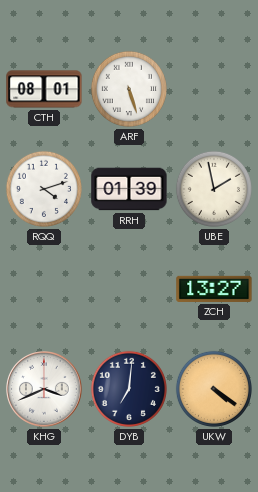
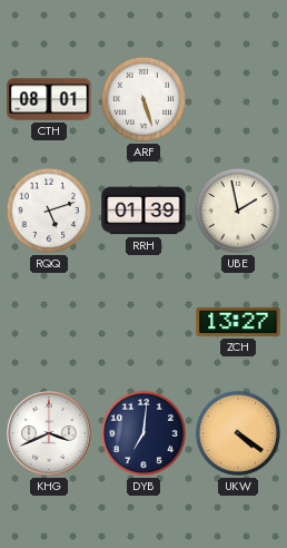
RQQ: 4:12 -> 5:12 (49, 211)
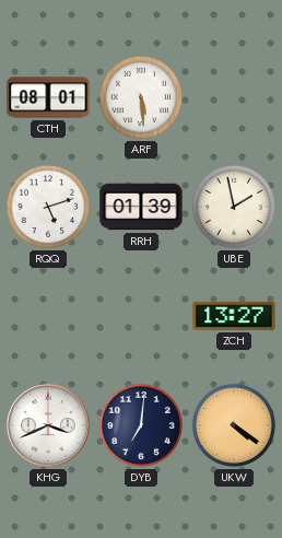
ARF: 5:27 -> 5:29 (141, 97)
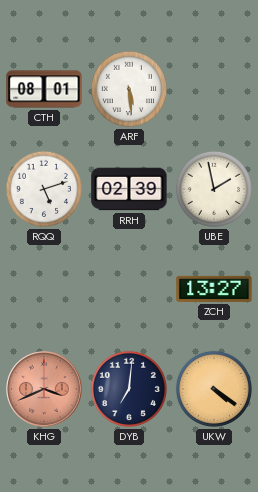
RRH: 01:39 -> 02:39 (129, 189)
KHG dial: white -> salmon (45, 390)
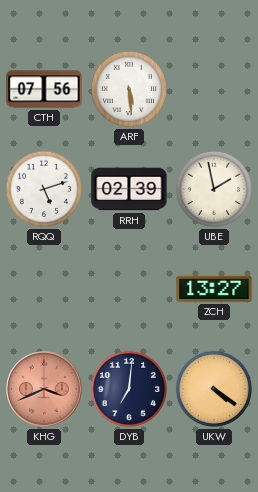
CTH: 08:01 -> 07:56 (44, 89)
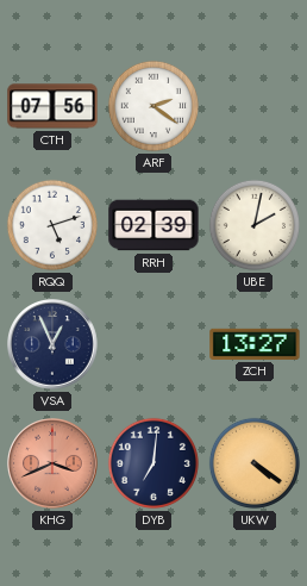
ARF: 5:29 -> 2:21 (153, 106)
UBE: 1:58 -> 2:02 (255, 225)
VSA: none -> 12:56 (54, 345)
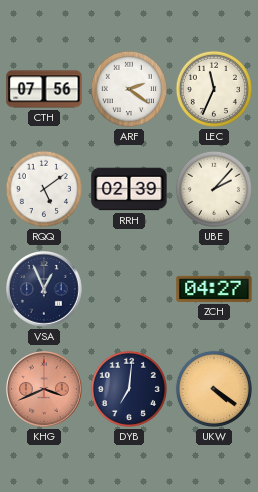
LEC: none -> 11:34 (214, 89)
RQQ: 5:12 -> 5:09 (44, 189)
UBE: 2:02 -> 2:07 (214, 189)
ZCH: 13:27 -> 04:27 (214, 289)
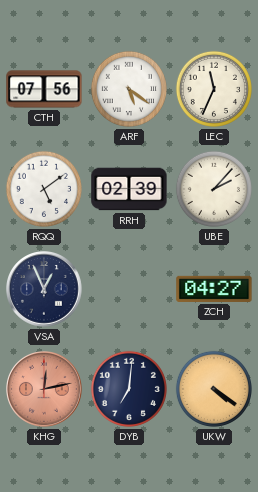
ARF: 2:21 -> 5:21 (129, 89)
KHG: 3:41 -> 12:13 (45, 390)
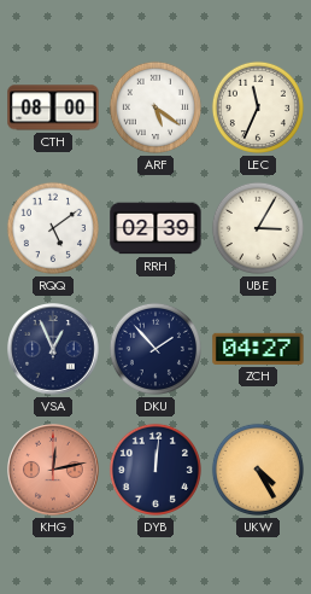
CTH: 07:56 -> 08:00 (53, 107)
UBE: 2:07 -> 3:05 (258, 228)
DKU: none -> 1:53 (155, 349)
DYB: 7:01 -> 12:01 (155, 470)
UKW: 4:21 -> 4:25 (258, 470)
